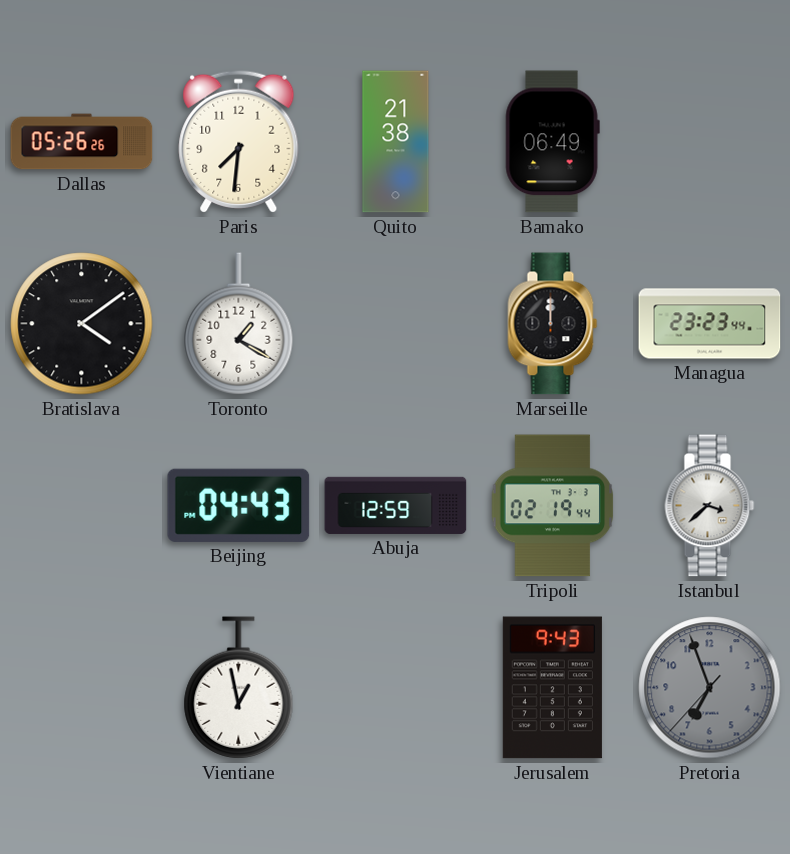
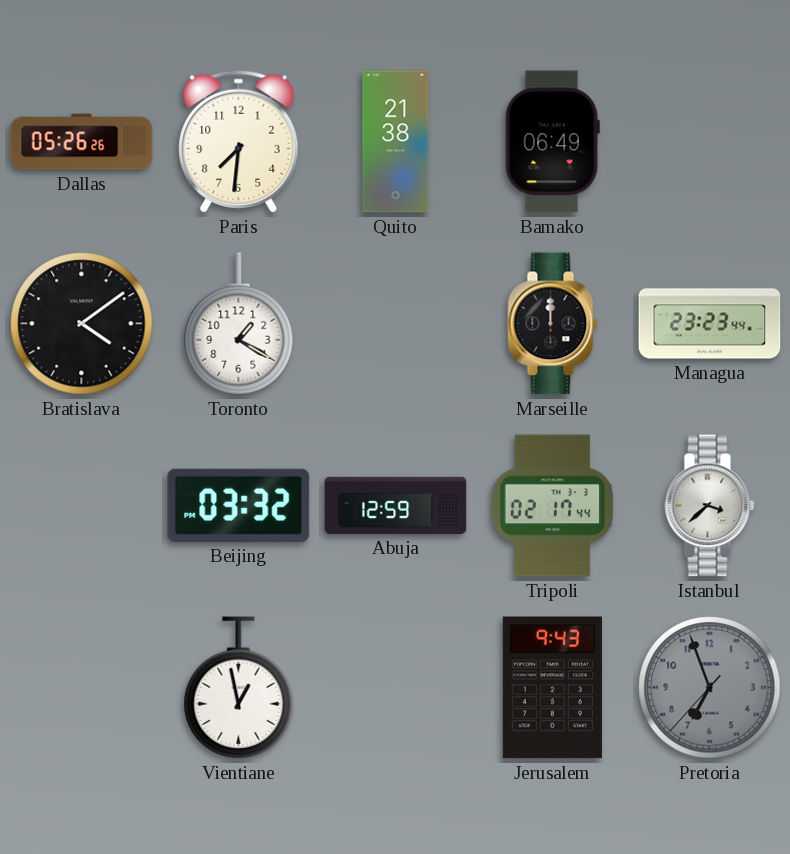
Beijing: 04:43 -> 03:32 (239, 505)
Tripoli: 02:19 -> 02:17 (553, 506)
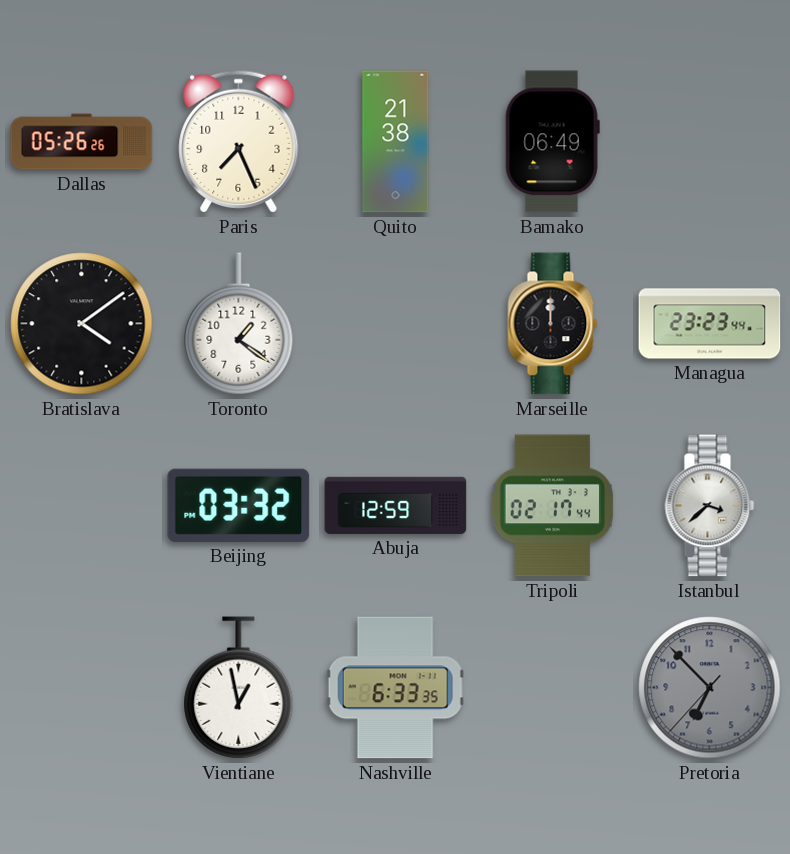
Paris: 7:31 -> 7:26 (239, 141)
Toronto: 1:20 -> 1:21 (239, 324)
Nashville: none -> 6:33 (395, 688)
Jerusalem: 9:43 -> none (552, 688)
Pretoria: 6:56 -> 6:52 (710, 688)
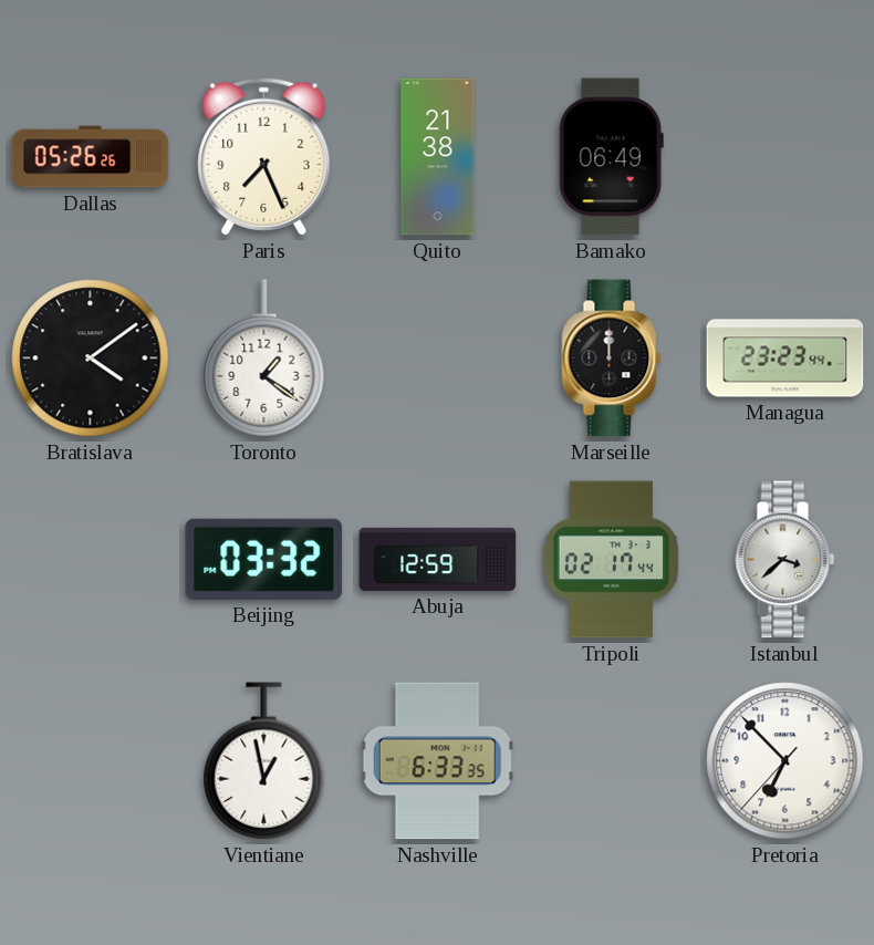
Pretoria dial: grey -> white (785, 761)
